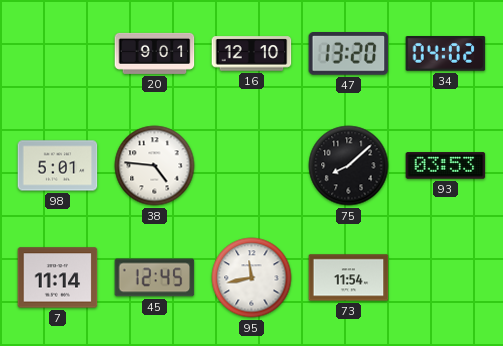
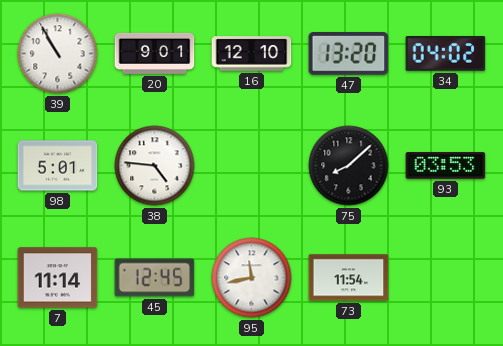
39: none -> 10:55 (58, 54)
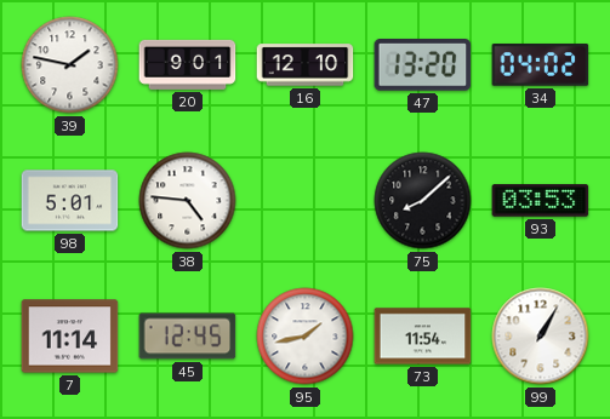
39: 10:55 -> 1:47 (70, 65)
95: 11:43 -> 1:43 (306, 337)
99: none -> 1:05 (541, 337)
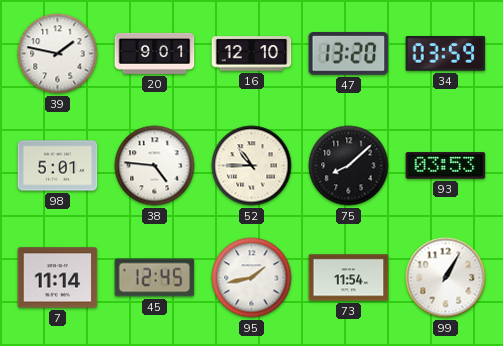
34: 04:02 -> 03:59 (446, 54)
52: none -> 10:45 (252, 166)
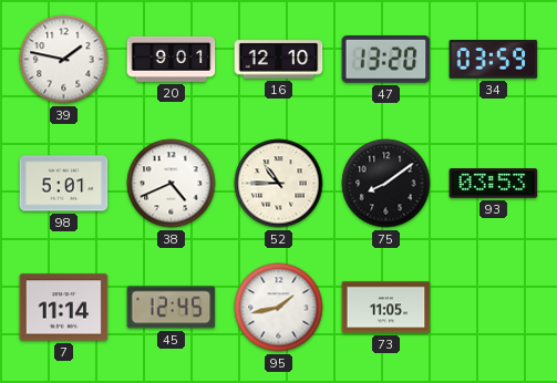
38: 4:46 -> 4:41 (172, 184)
75: 8:08 -> 8:09 (386, 184)
73: 11:54 -> 11:05 (386, 308)
99: 1:05 -> none (446, 278)
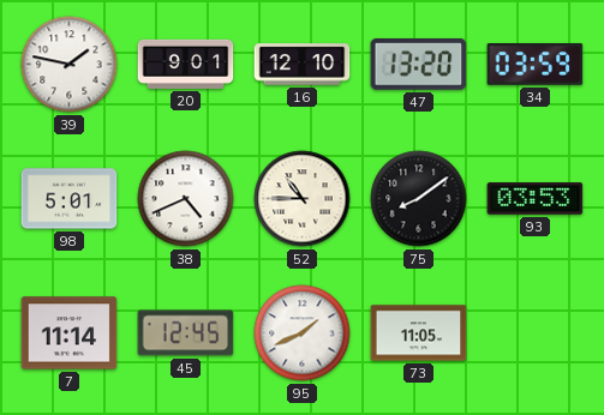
95: 1:43 -> 1:41 (303, 333)
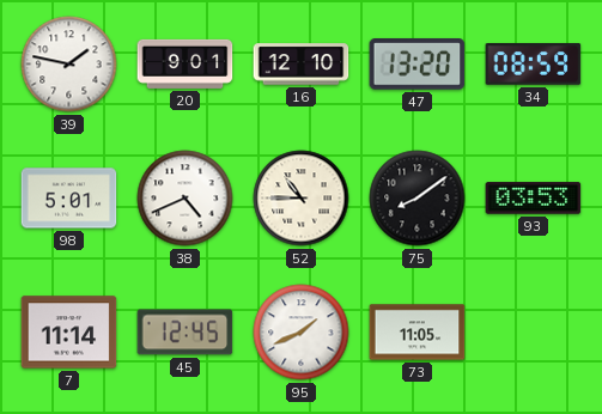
34: 03:59 -> 08:59 (534, 65)
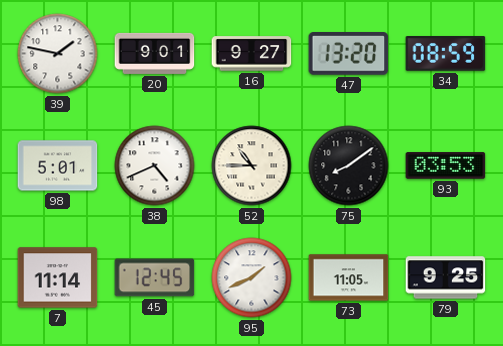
16: 12:10 -> 9:27 (252, 54)
79: none -> 9:25 (446, 278)
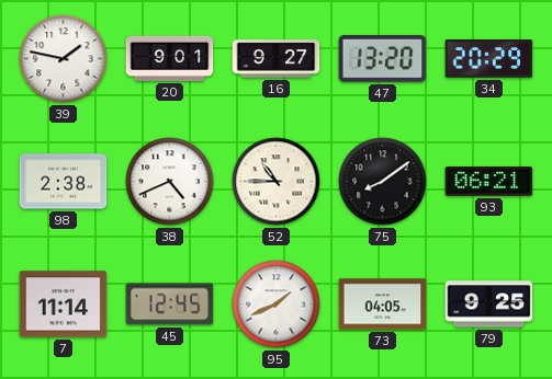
34: 08:59 -> 20:29 (489, 59)
98: 5:01 -> 2:38 (64, 182)
93: 03:53 -> 06:21 (489, 182)
73: 11:05 -> 04:05 (383, 305)
